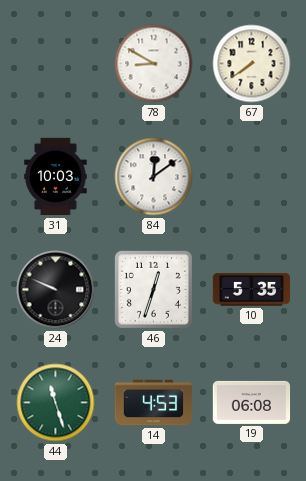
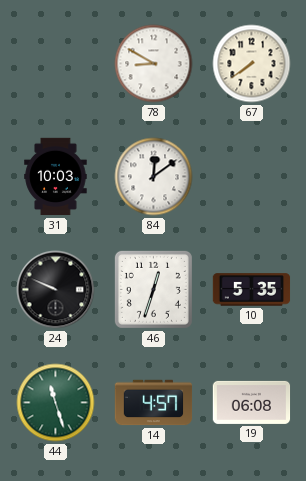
14: 4:53 -> 4:57 (154, 403)
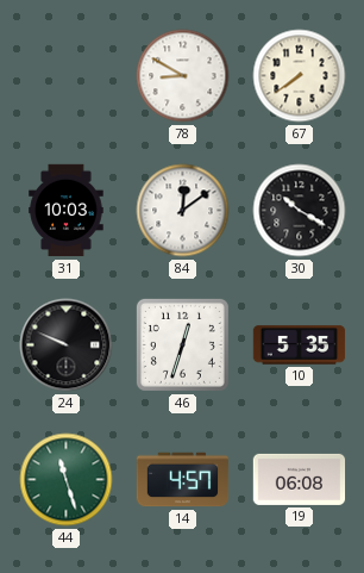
30: none -> 10:20 (300, 211)
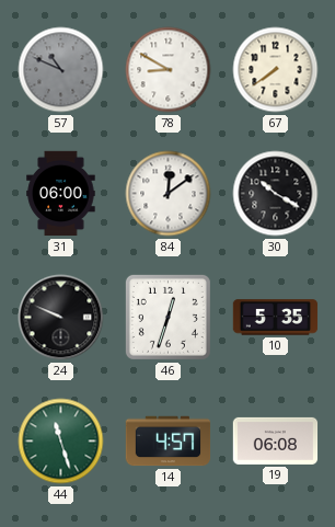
57: none -> 10:49 (61, 70)
31: 10:03 -> 06:00 (61, 194)
